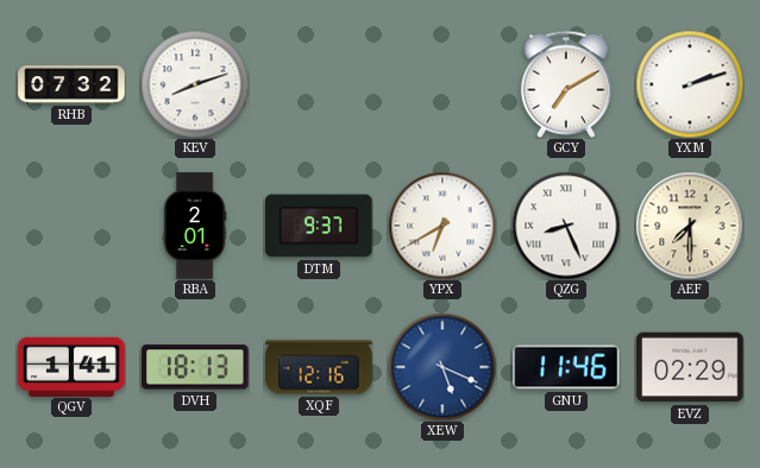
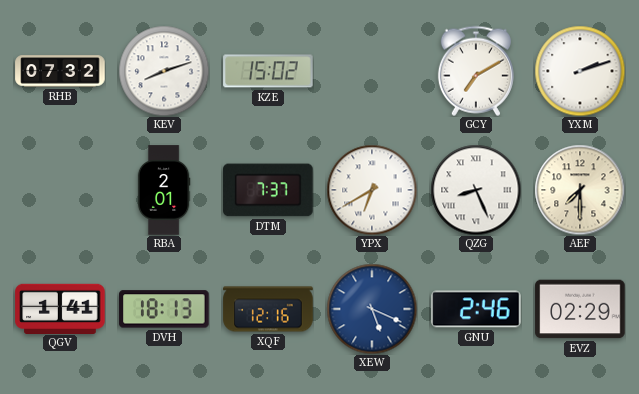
KZE: none -> 15:02 (268, 71)
DTM: 9:37 -> 7:37 (268, 190)
GNU: 11:46 -> 2:46 (476, 309)
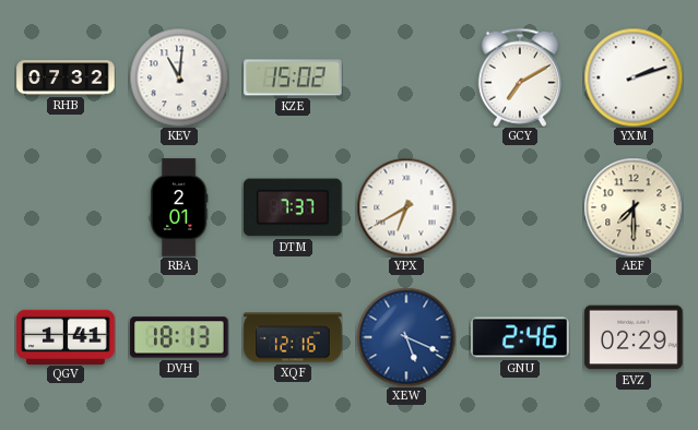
KEV: 8:12 -> 11:01 (179, 77)
QZG: 8:26 -> none (476, 190)
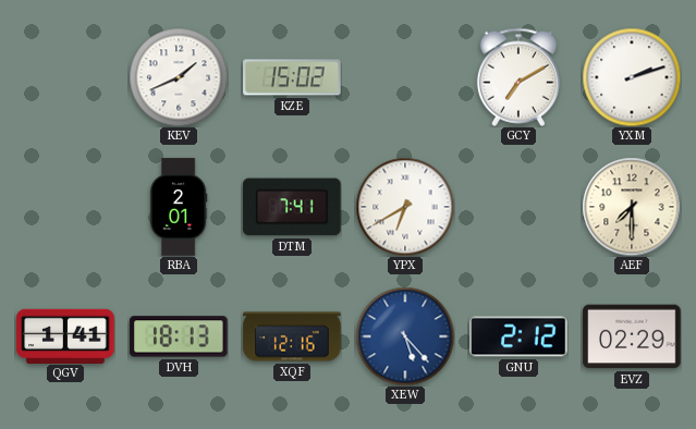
RHB: 07:32 -> none (66, 77)
KEV: 11:01 -> 1:41 (179, 77)
DTM: 7:37 -> 7:41 (292, 207)
XEW: 5:19 -> 5:23 (405, 336)
GNU: 2:46 -> 2:12 (518, 336)
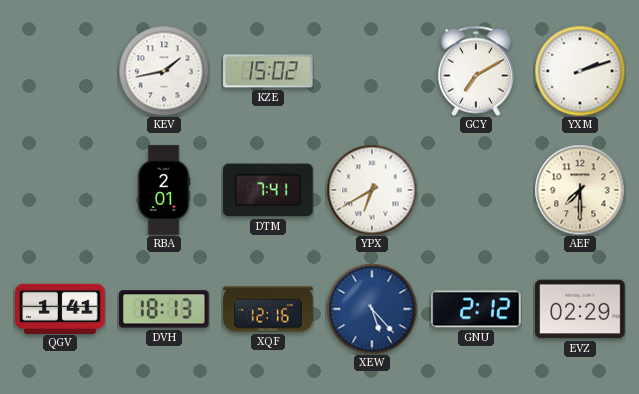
KEV: 1:41 -> 1:43 (164, 71)
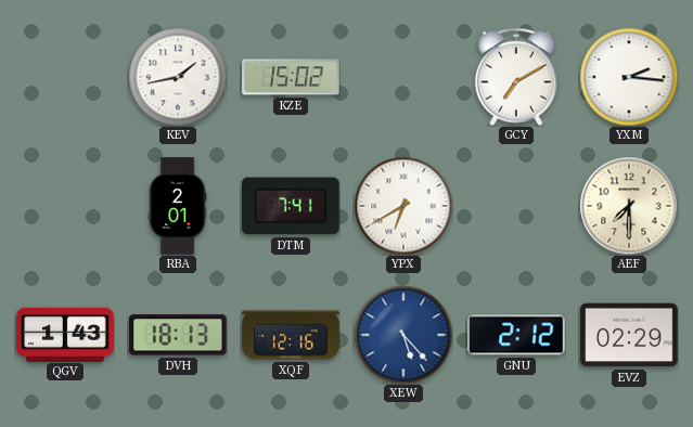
YXM: 2:12 -> 2:16 (629, 77)
QGV: 1:41 -> 1:43 (65, 334)
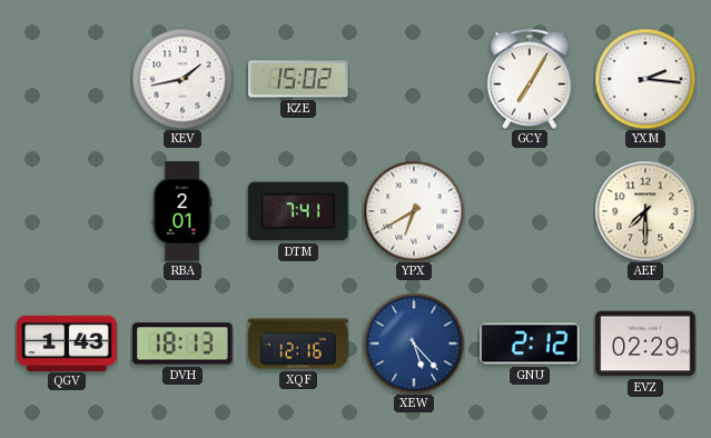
GCY: 7:10 -> 7:05 (530, 79)
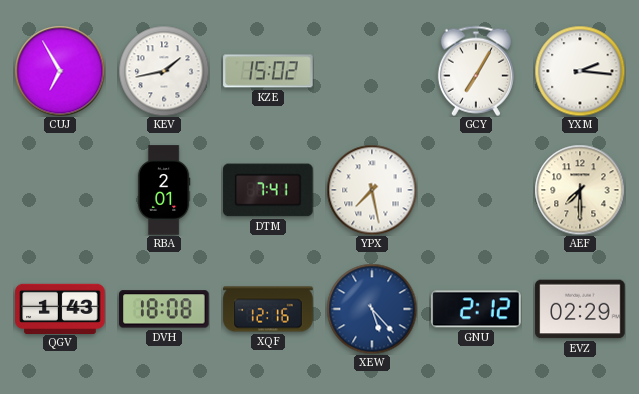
CUJ: none -> 6:55 (60, 71)
YPX: 6:40 -> 7:28 (372, 190)
DVH: 18:13 -> 18:08 (164, 309)
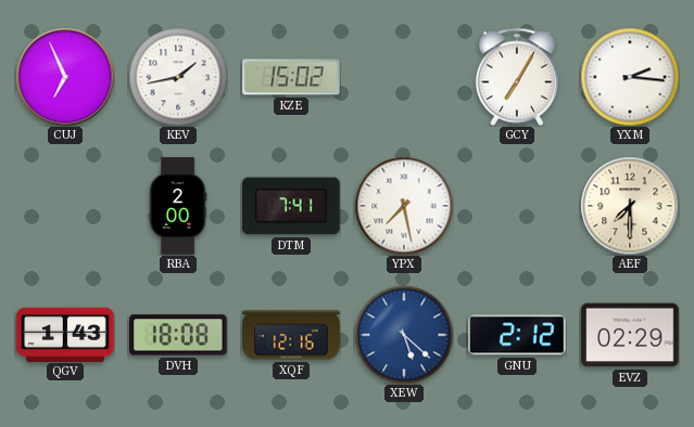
CUJ: 6:55 -> 6:56 (65, 77)
RBA: 2:01 -> 2:00 (178, 206)
XEW: 5:23 -> 5:22 (404, 335)
